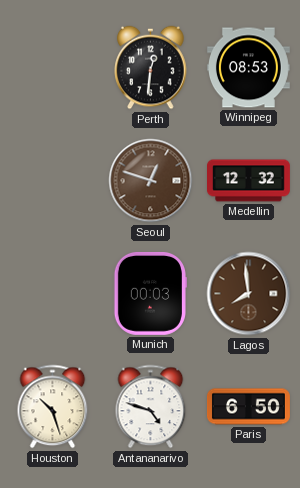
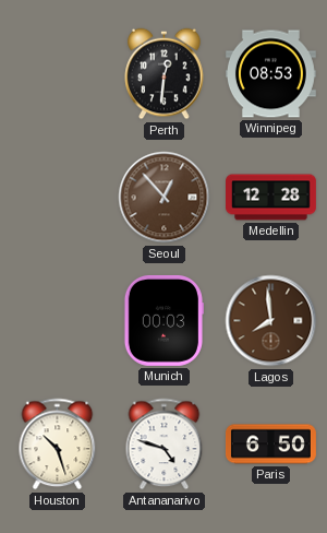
Seoul: 12:48 -> 12:53 (165, 198)
Medellin: 12:32 -> 12:28 (271, 198)
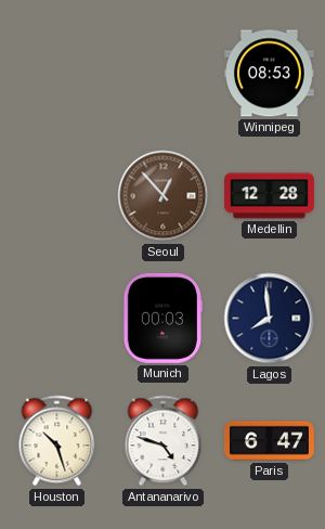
Perth: 12:31 -> none (165, 74)
Lagos dial: brown -> navy (270, 319)
Paris: 6:50 -> 6:47 (270, 441)
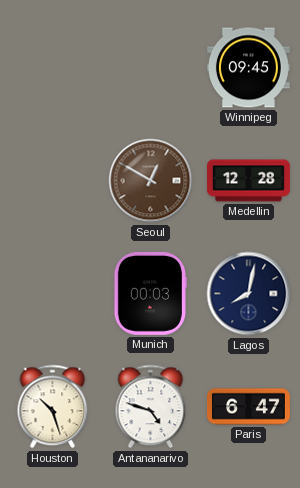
Winnipeg: 08:53 -> 09:45 (248, 68)
Seoul: 12:53 -> 12:50 (151, 181)
Lagos: 7:59 -> 8:02 (249, 294)
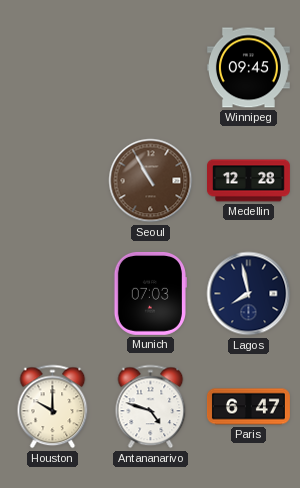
Seoul: 12:50 -> 10:55 (151, 181)
Munich: 00:03 -> 07:03 (149, 293)
Lagos: 8:02 -> 7:58 (249, 294)
Houston: 10:27 -> 10:00 (53, 407)
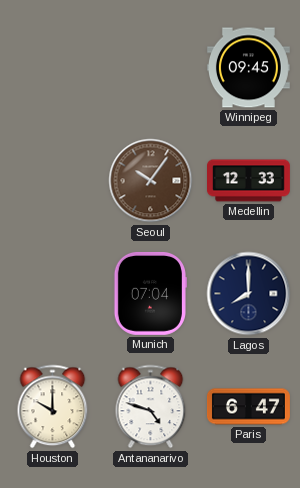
Seoul: 10:55 -> 10:06 (151, 181)
Medellin: 12:28 -> 12:33 (249, 181)
Munich: 07:03 -> 07:04 (149, 293)
Lagos: 7:58 -> 8:00 (249, 294)
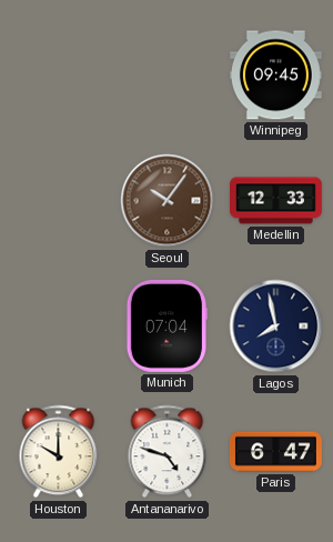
Lagos: 8:00 -> 7:58 (276, 327)
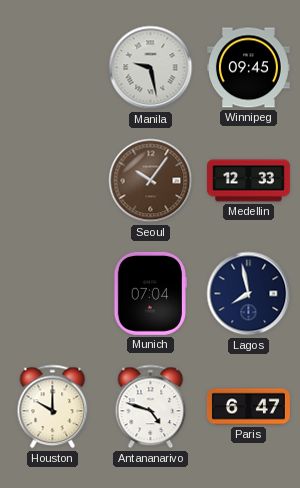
Manila: none -> 9:28 (151, 68)
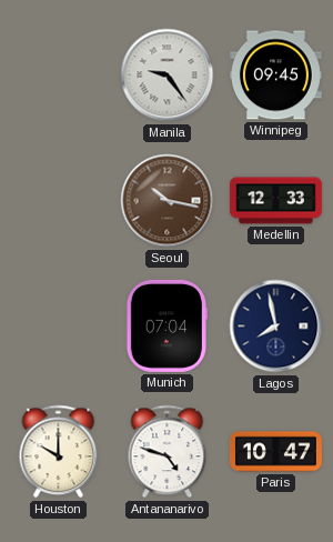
Manila: 9:28 -> 9:24 (168, 76)
Seoul: 10:06 -> 10:17 (168, 201)
Paris: 6:47 -> 10:47 (276, 452)
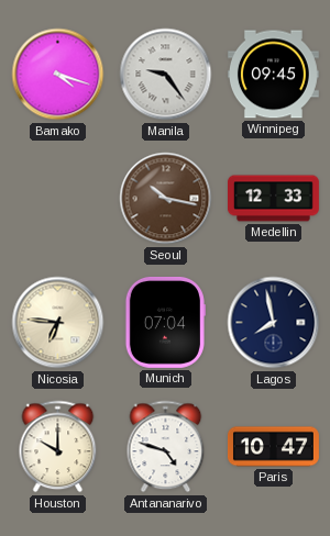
Bamako: none -> 4:18 (58, 75)
Nicosia: none -> 6:46 (58, 323)
